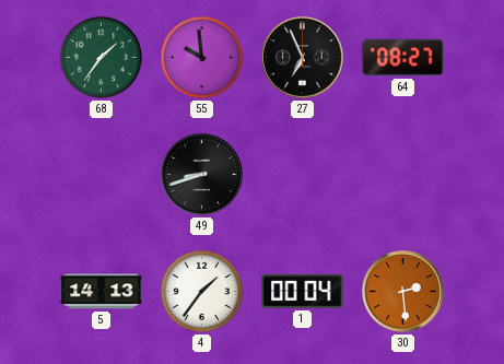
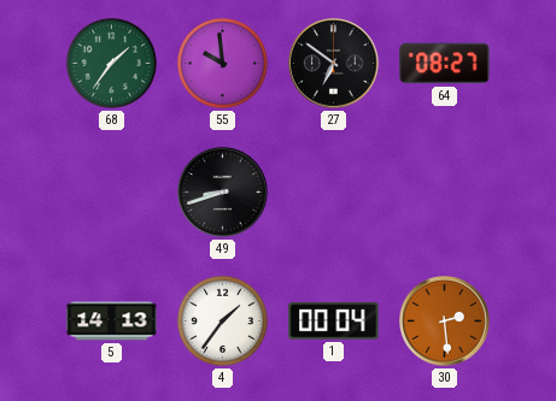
27: 6:56 -> 6:51 (334, 64)
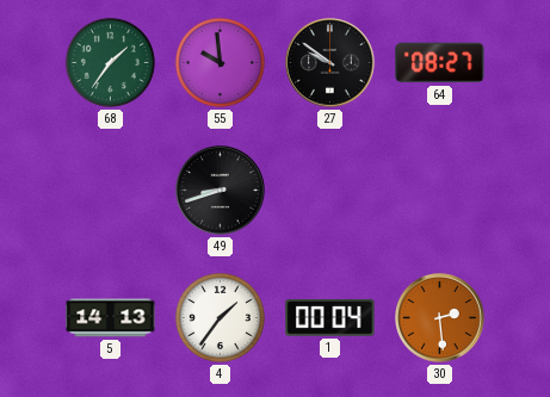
27: 6:51 -> 9:51 (330, 63)
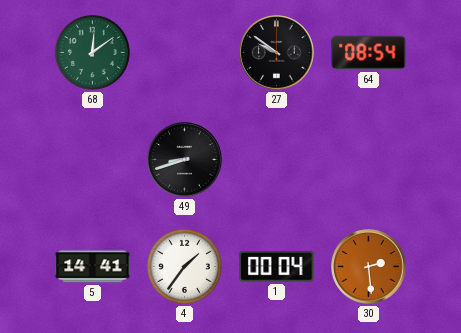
68: 1:36 -> 12:09 (92, 52)
55: 9:59 -> none (220, 62)
64: 08:27 -> 08:54 (369, 53)
5: 14:13 -> 14:41 (93, 267)
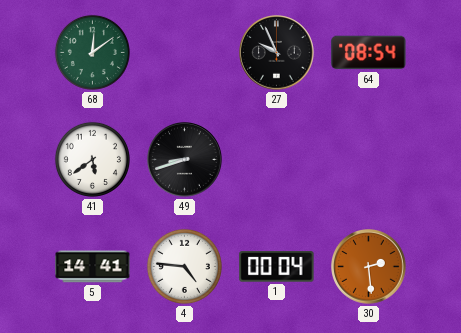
27: 9:51 -> 9:56 (277, 53)
41: none -> 5:39 (92, 159)
4: 1:36 -> 4:46 (184, 266)
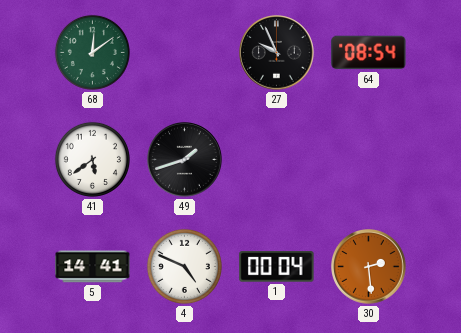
49: 8:42 -> 1:42 (185, 160)
4: 4:46 -> 4:49 (184, 266)
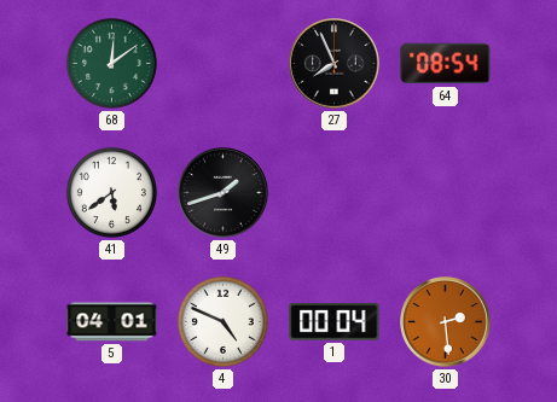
27: 9:56 -> 7:56 (335, 64)
5: 14:41 -> 04:01 (112, 322)
